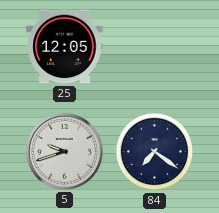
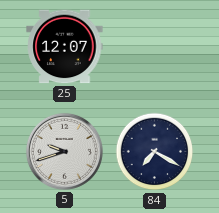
25: 12:05 -> 12:07 (65, 47)
84: 7:21 -> 7:20 (155, 152)
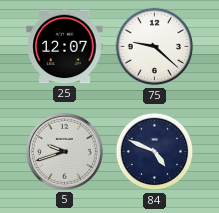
75: none -> 9:22 (155, 47)
84: 7:20 -> 4:49 (155, 152)
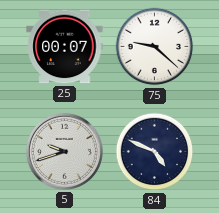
25: 12:07 -> 00:07 (65, 47)
